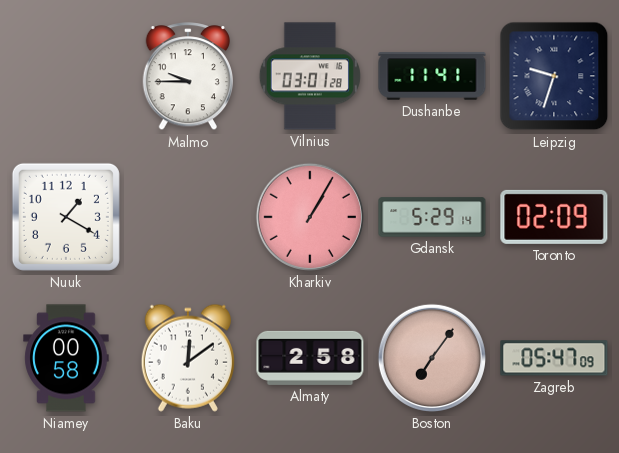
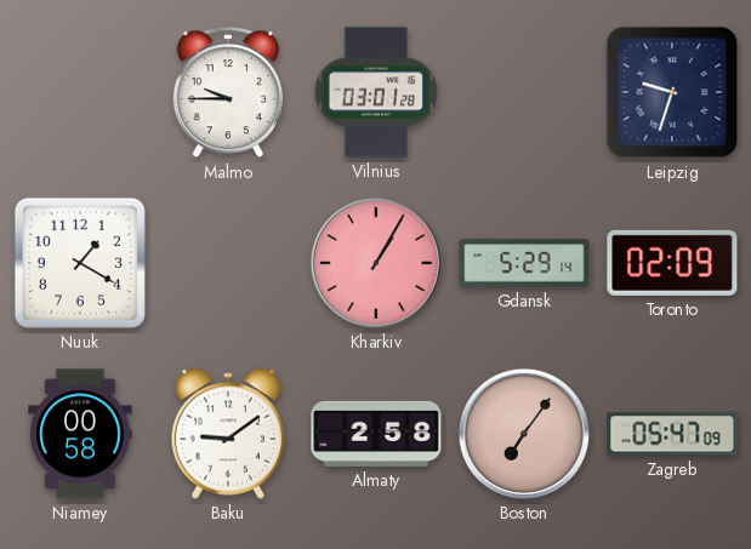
Dushanbe: 11:41 -> none (432, 76)
Baku: 12:09 -> 9:09 (228, 434)
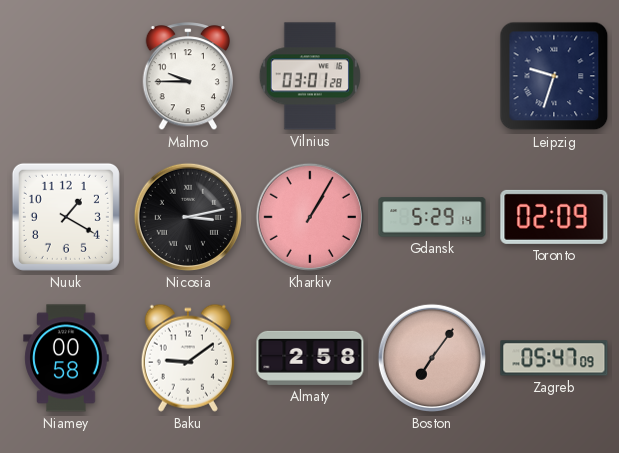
Nicosia: none -> 3:13 (188, 217)
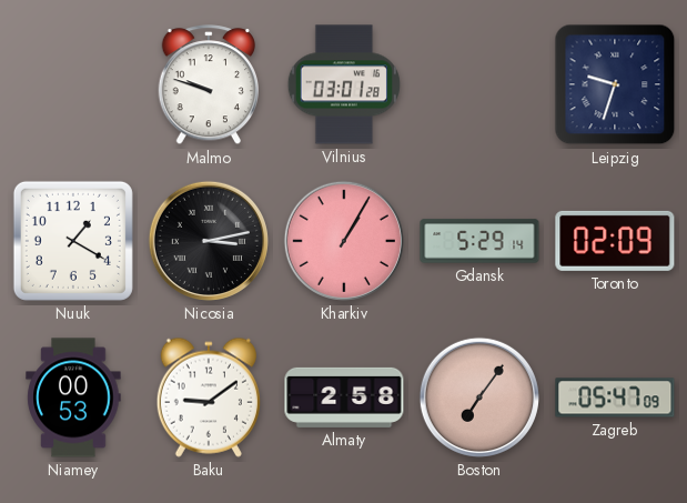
Malmo: 9:45 -> 9:48 (208, 85)
Niamey: 00:58 -> 00:53 (73, 398)
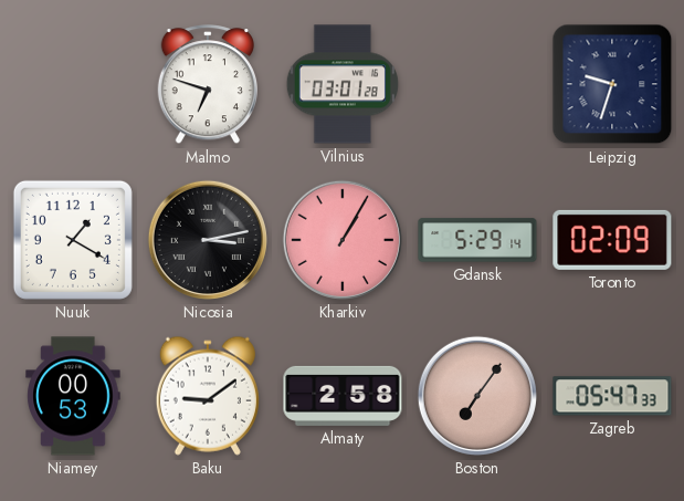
Malmo: 9:48 -> 6:48 (207, 85)
Zagreb: 05:47:09 -> 05:47:33 (612, 396)
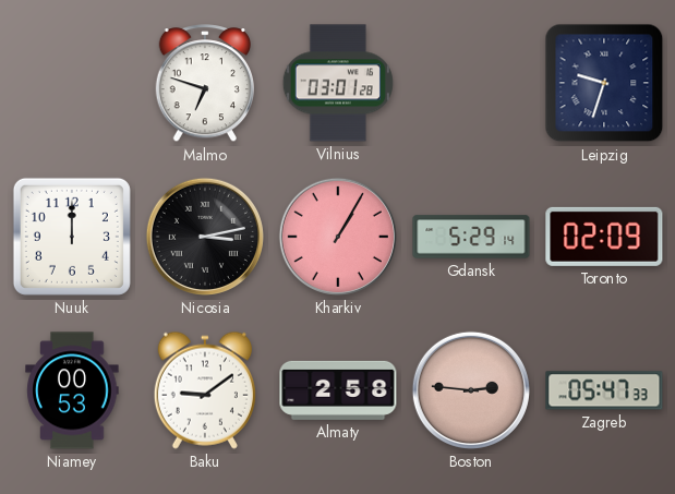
Nuuk: 1:20 -> 12:00 (72, 237)
Boston: 7:06 -> 2:46 (471, 390)
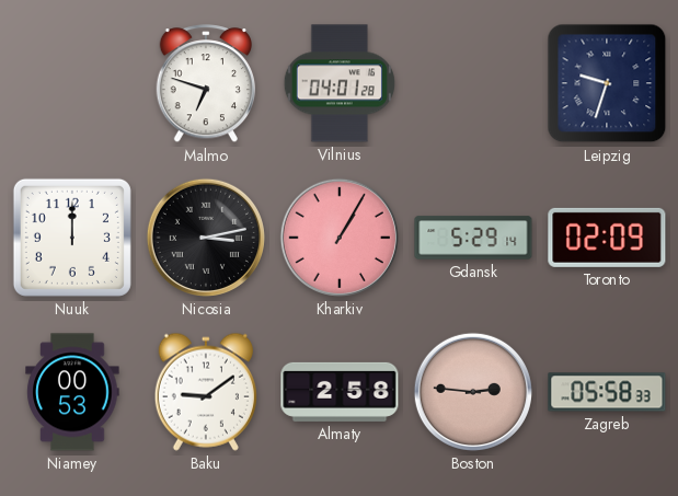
Vilnius: 03:01 -> 04:01 (340, 83)
Zagreb: 05:47 -> 05:58 (607, 392)
